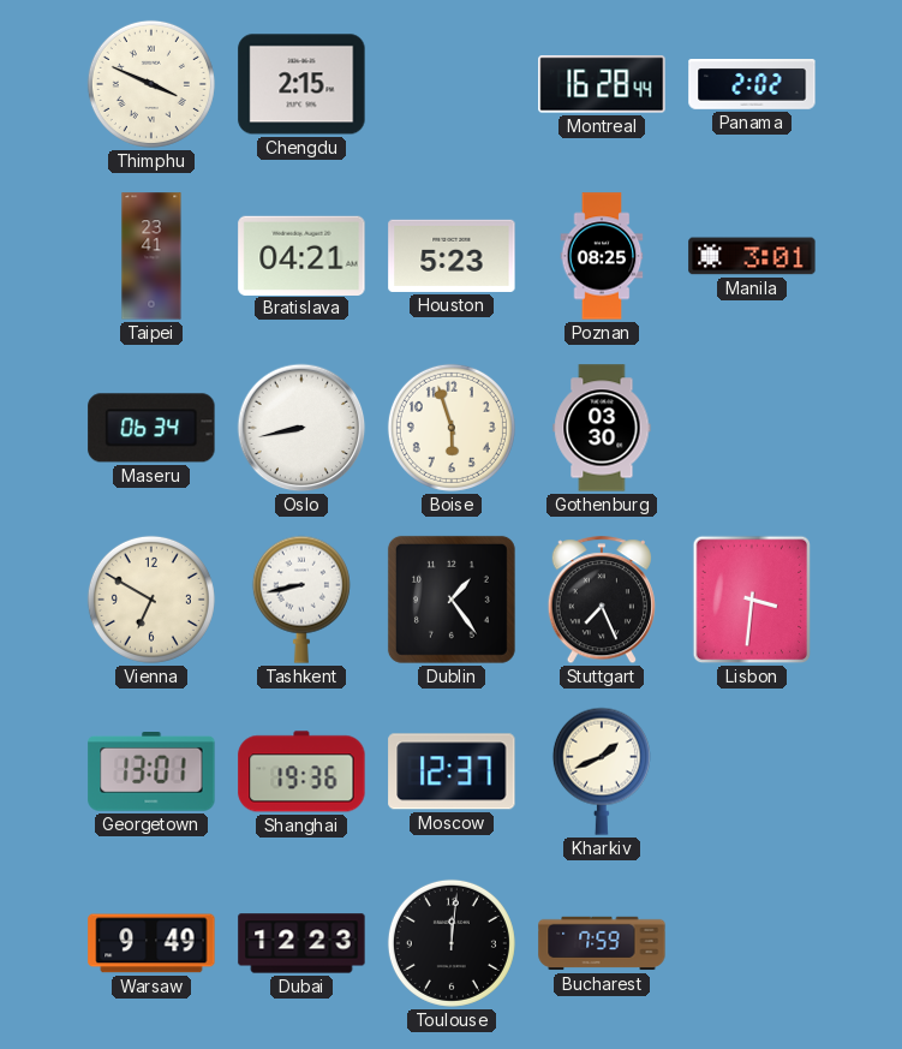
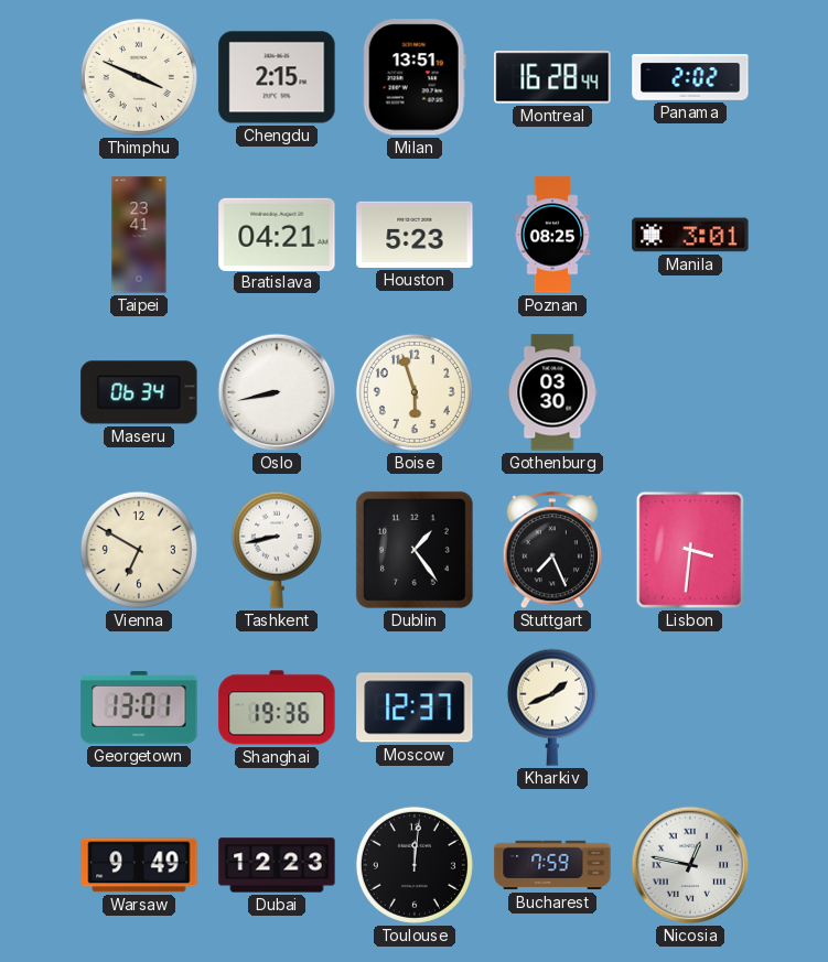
Milan: none -> 13:51 (415, 77)
Nicosia: none -> 12:47 (690, 865)
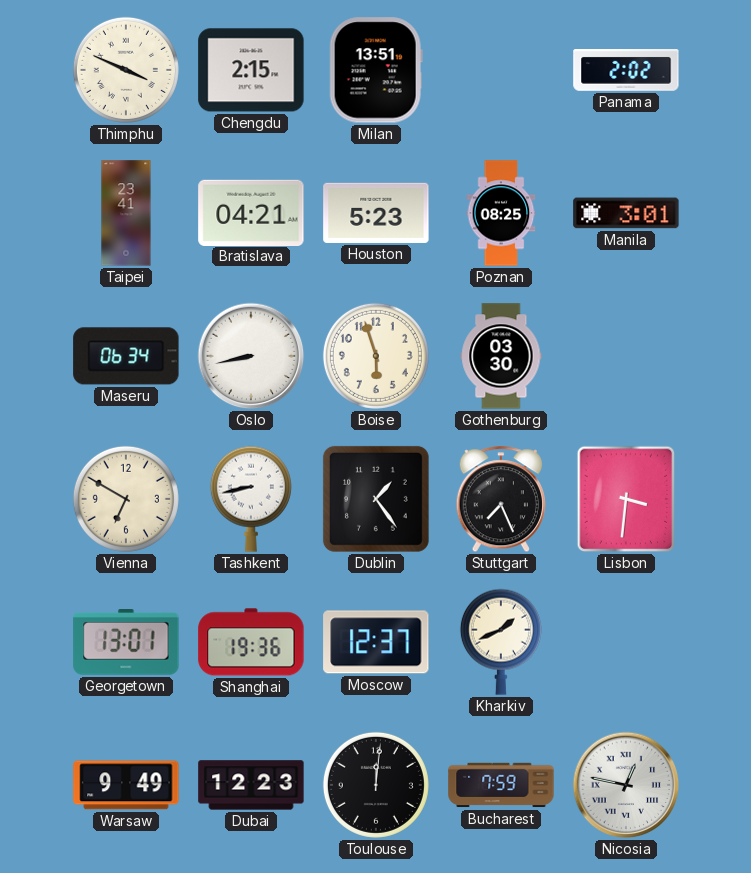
Montreal: 16:28 -> none (552, 77)
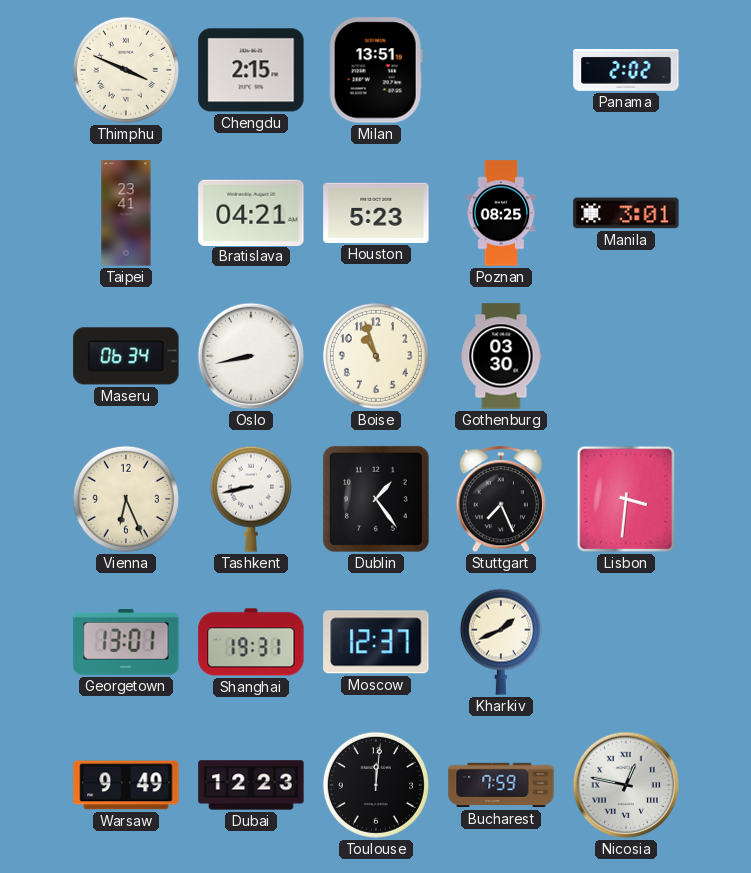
Boise: 5:57 -> 10:57 (376, 356)
Vienna: 6:50 -> 6:26 (126, 499)
Shanghai: 19:36 -> 19:31 (251, 642)
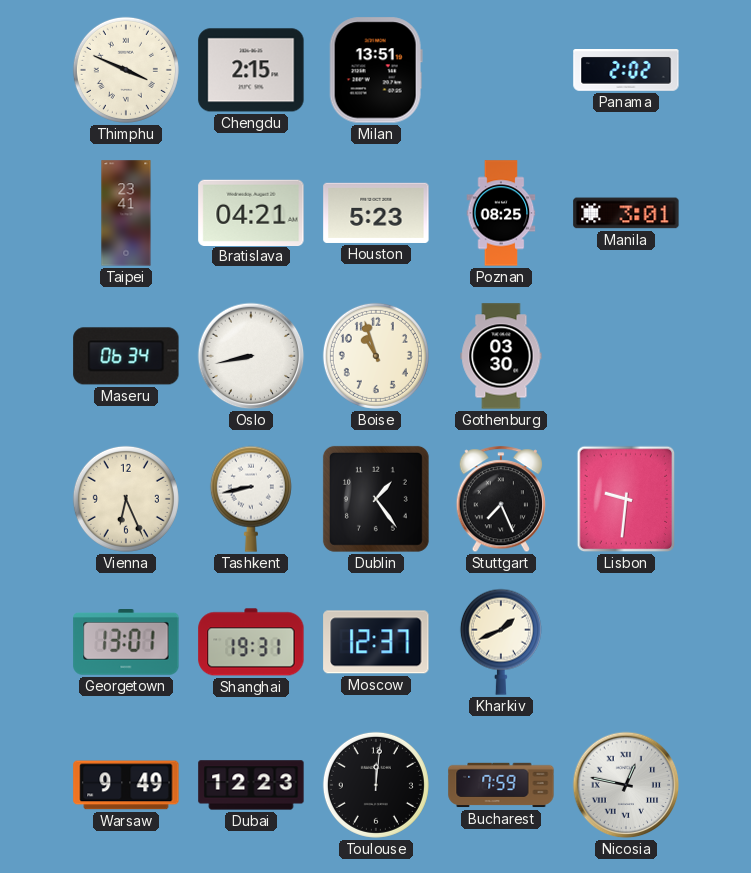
Lisbon: 3:31 -> 9:31 (626, 499)
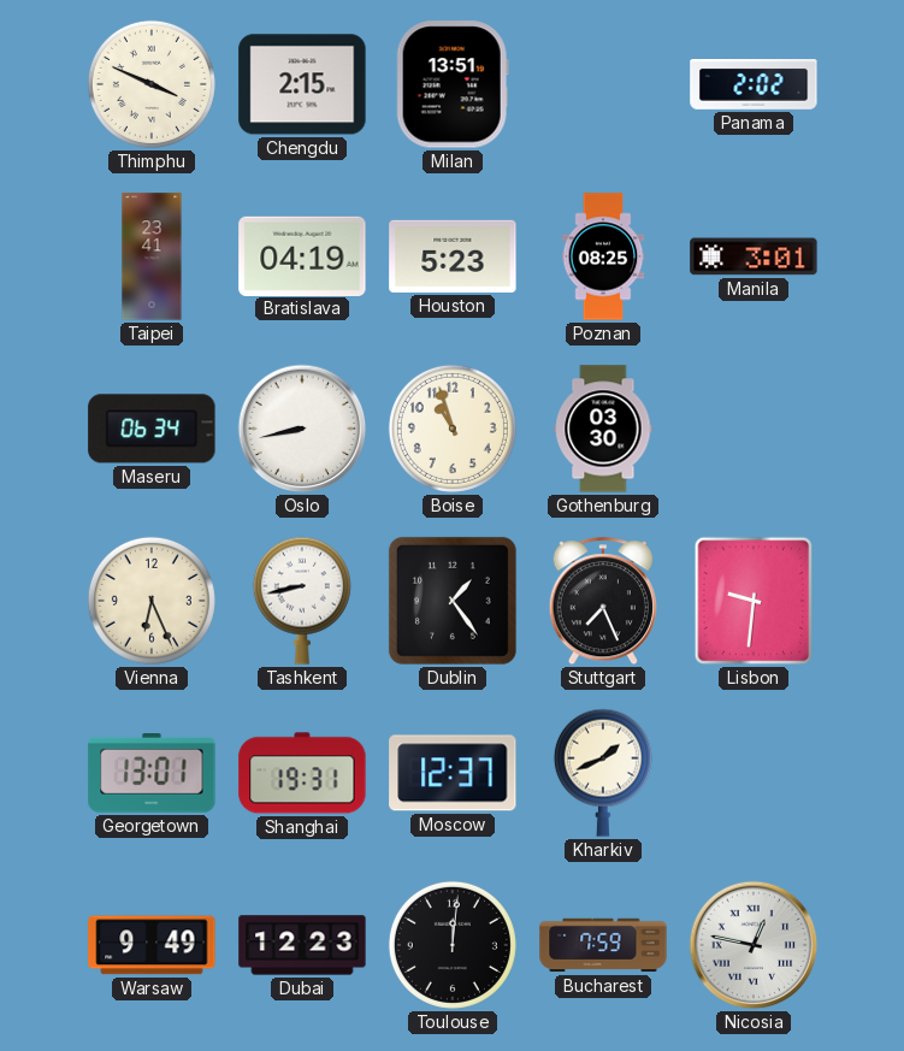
Bratislava: 04:21 -> 04:19 (302, 255)
